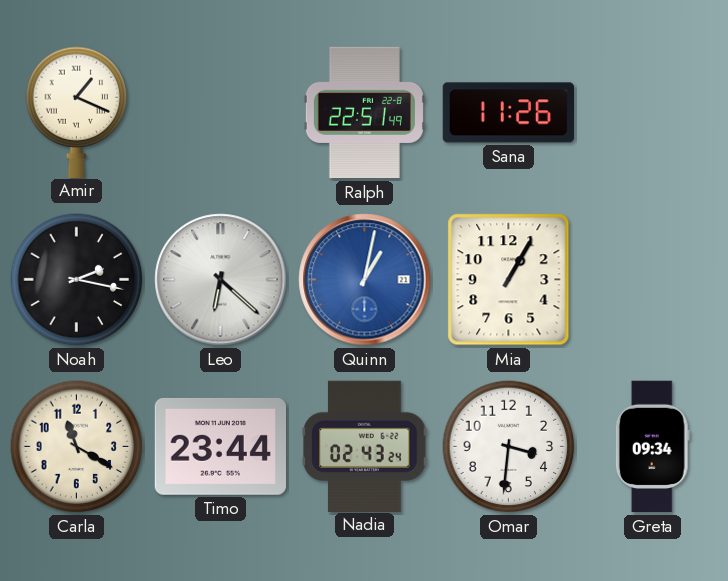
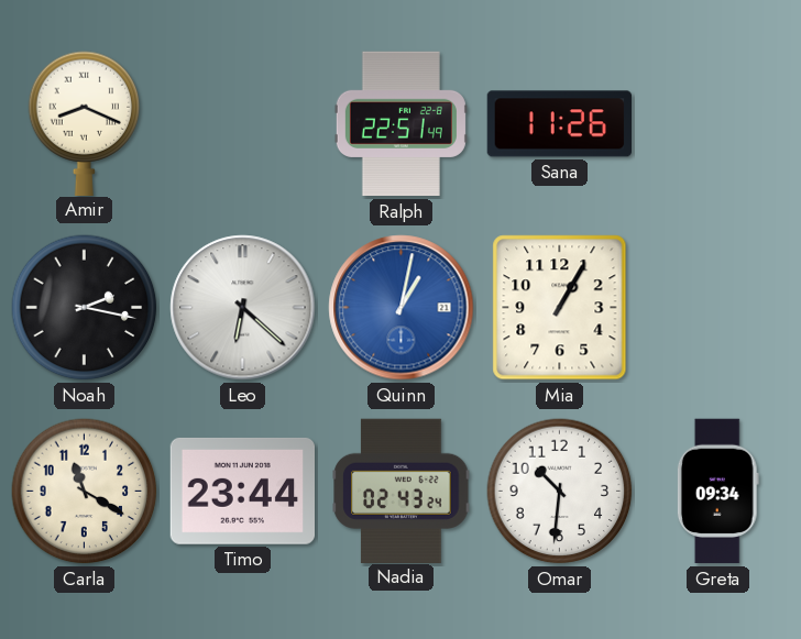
Amir: 1:19 -> 8:19 (85, 123)
Omar: 3:31 -> 10:31 (560, 492)
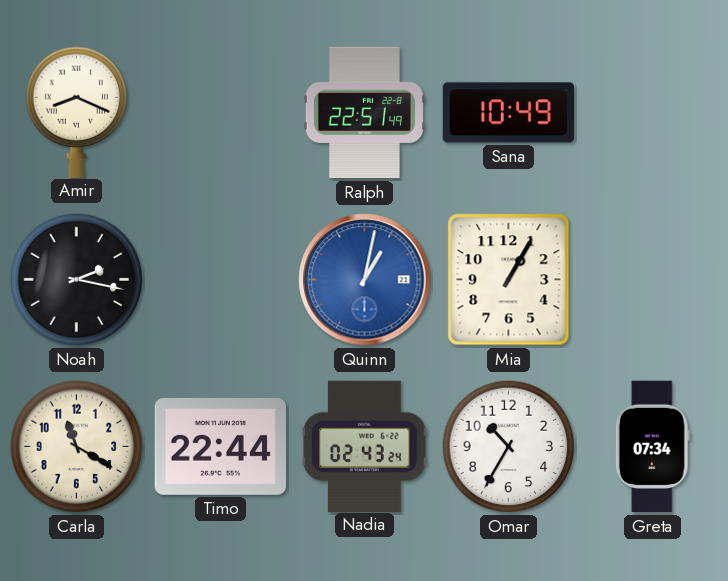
Sana: 11:26 -> 10:49 (508, 113)
Leo: 6:22 -> none (243, 308)
Timo: 23:44 -> 22:44 (220, 446)
Omar: 10:31 -> 10:35 (509, 447)
Greta: 09:34 -> 07:34 (652, 447)
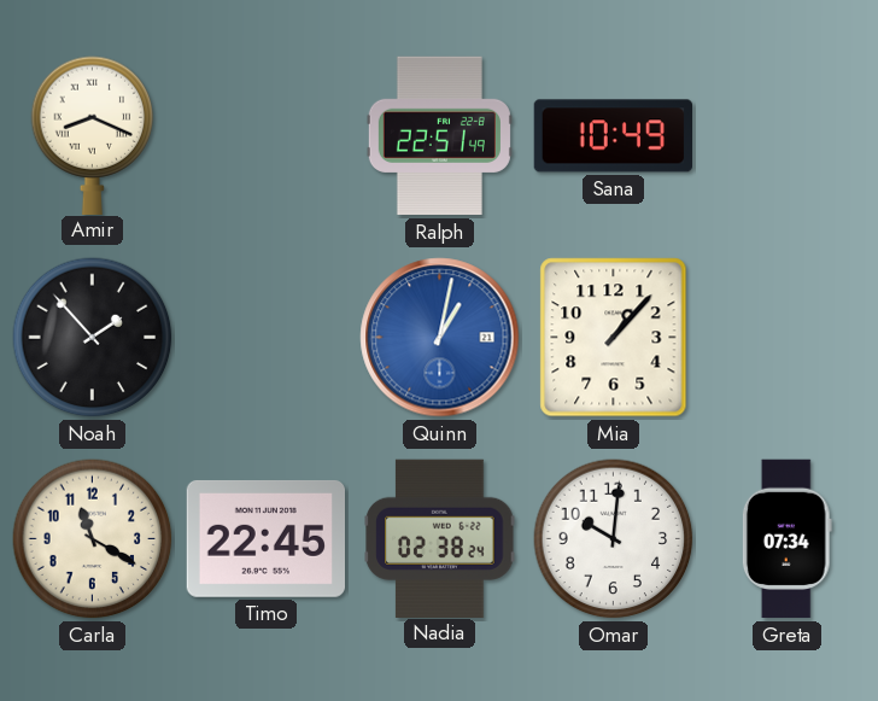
Noah: 2:17 -> 1:53 (93, 338)
Mia: 1:05 -> 1:07 (614, 338)
Timo: 22:44 -> 22:45 (265, 538)
Nadia: 02:43 -> 02:38 (440, 538)
Omar: 10:35 -> 10:01 (614, 539)
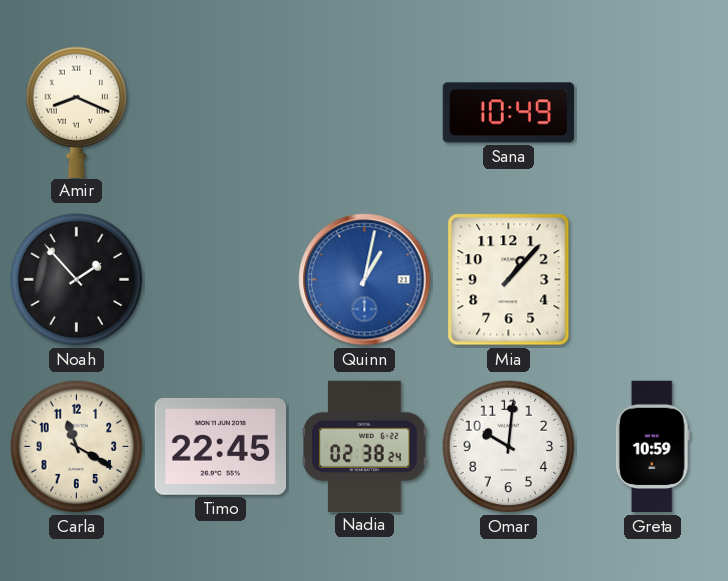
Ralph: 22:51 -> none (439, 136)
Greta: 07:34 -> 10:59 (652, 447)
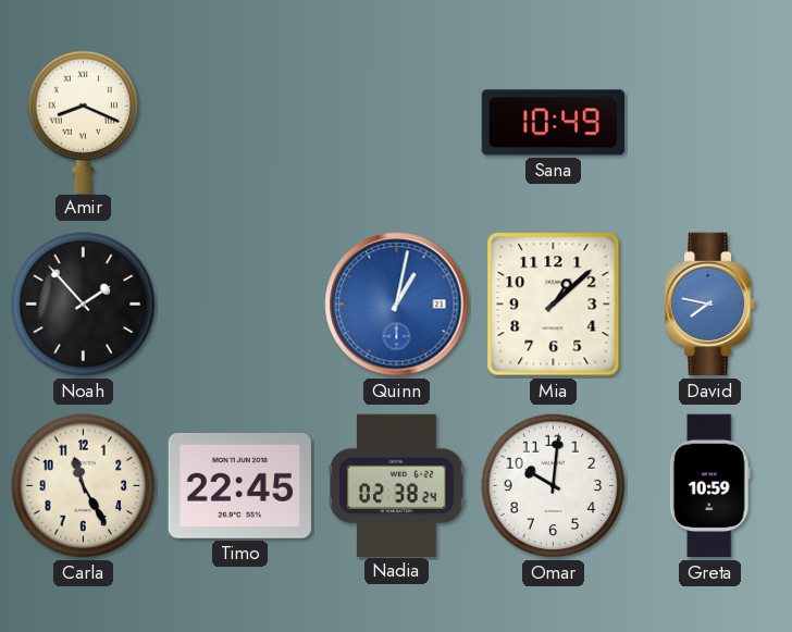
Mia: 1:07 -> 1:08 (554, 305)
David: none -> 7:47 (710, 305)
Carla: 11:20 -> 11:25 (84, 486)
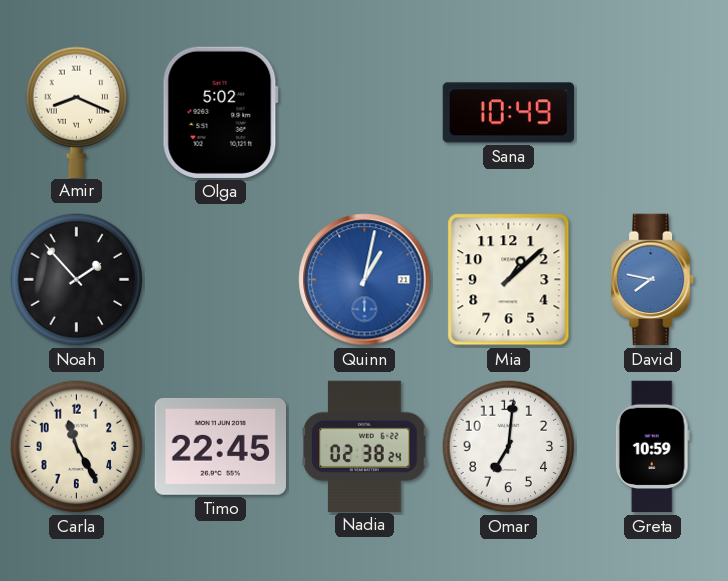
Olga: none -> 5:02 (220, 112)
Omar: 10:01 -> 7:01 (509, 447)
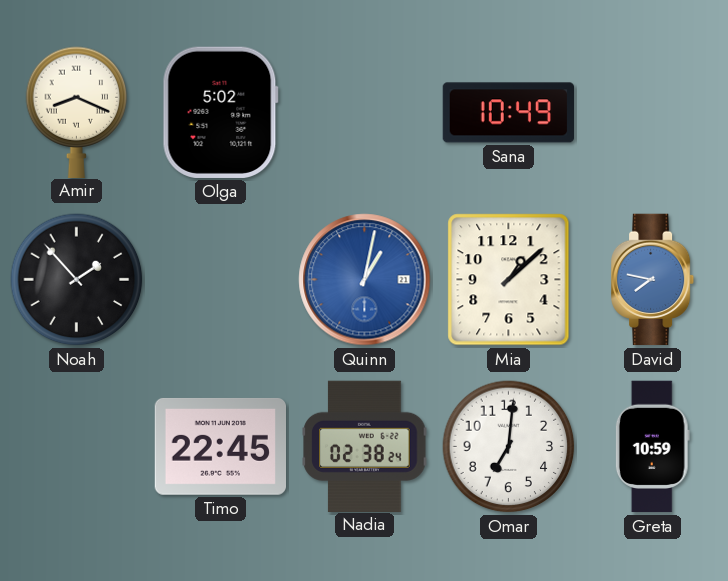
Carla: 11:25 -> none (77, 447)
